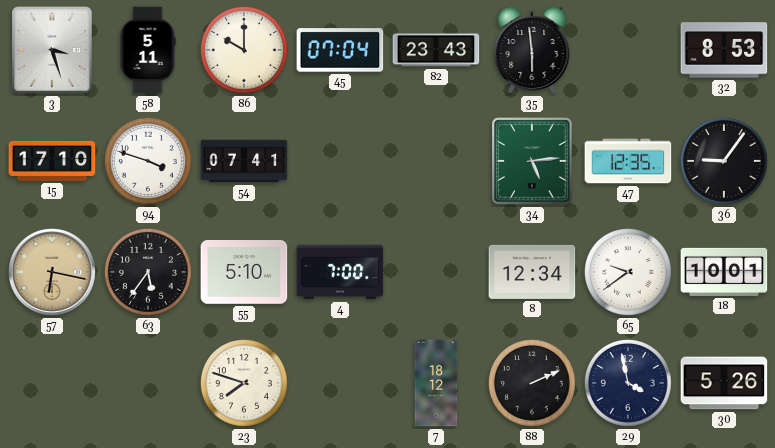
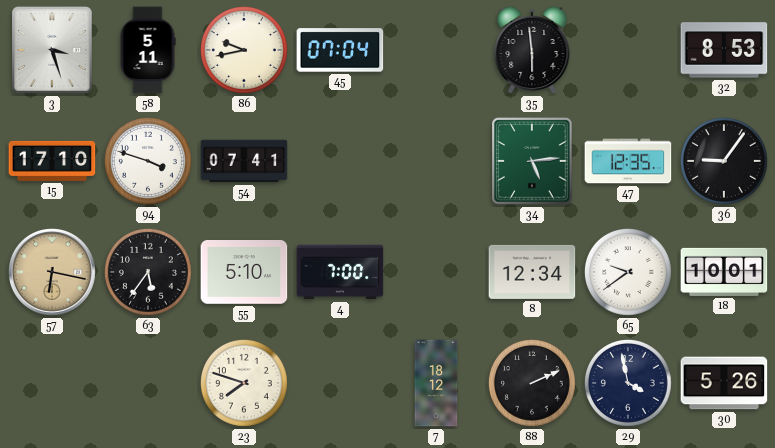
86: 10:00 -> 9:43 (244, 50)
82: 23:43 -> none (436, 50)
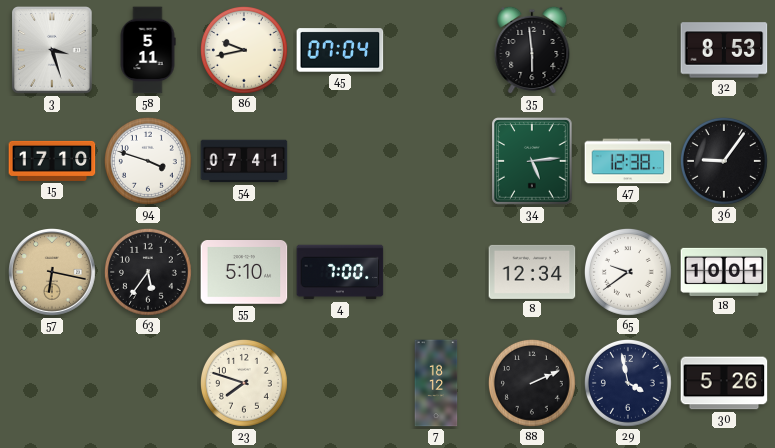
47: 12:35 -> 12:38 (628, 161)
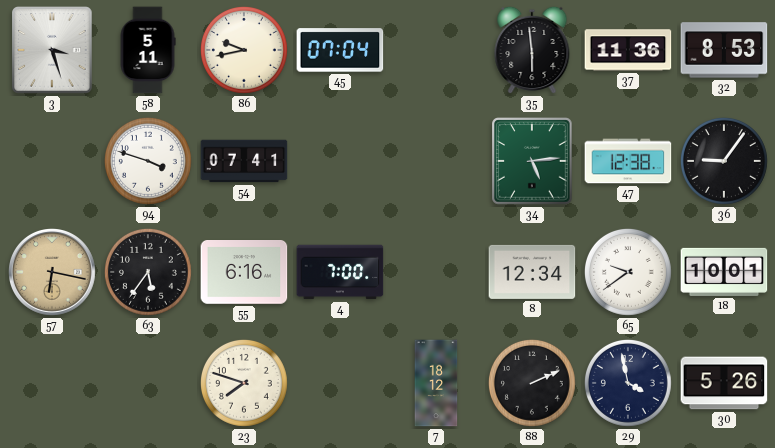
37: none -> 11:36 (628, 50)
15: 17:10 -> none (52, 161)
55: 5:10 -> 6:16 (244, 273)
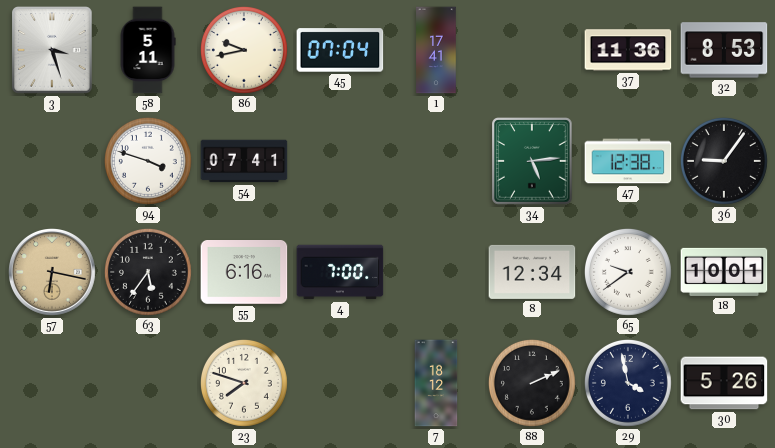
1: none -> 17:41 (436, 50)
35: 5:59 -> none (532, 50)
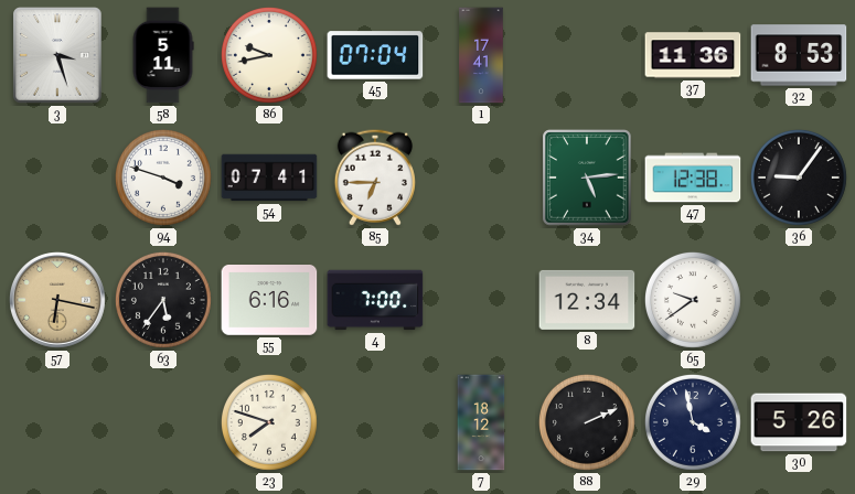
85: none -> 6:45 (375, 178)
18: 10:01 -> none (724, 272)
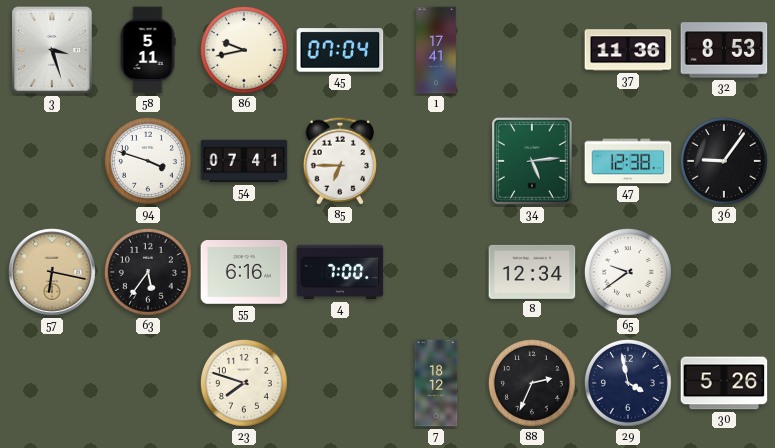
88: 2:11 -> 2:34 (532, 383)
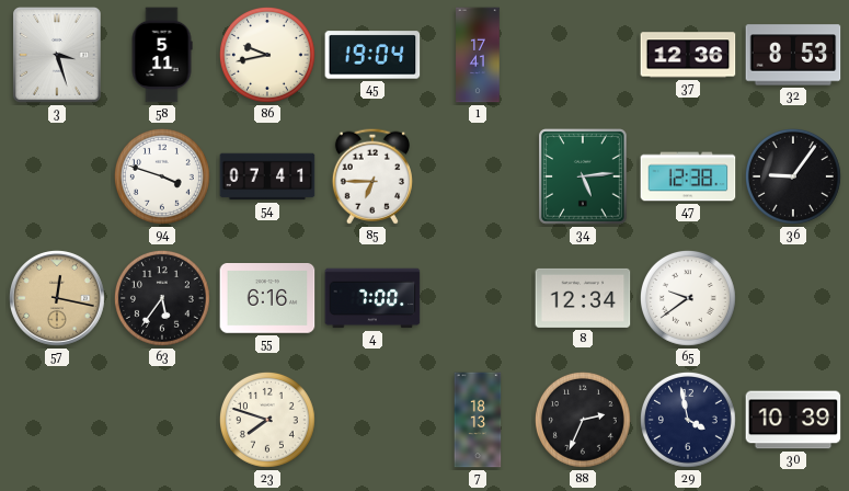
45: 07:04 -> 19:04 (372, 55)
37: 11:36 -> 12:36 (688, 55)
57: 6:17 -> 12:17 (58, 299)
7: 18:12 -> 18:13 (478, 420)
30: 5:26 -> 10:39 (793, 420)
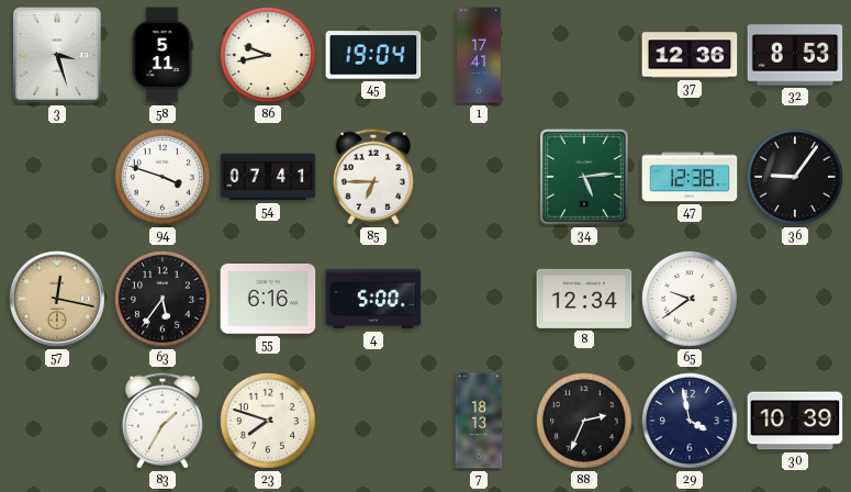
4: 7:00 -> 5:00 (373, 299)
83: none -> 1:35 (163, 421)
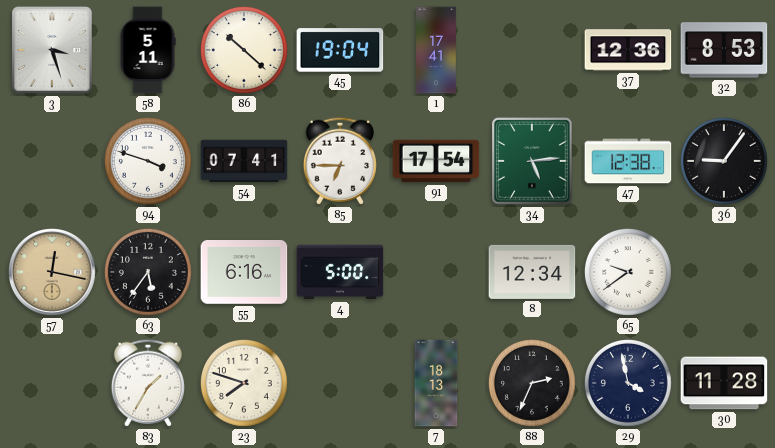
86: 9:43 -> 10:22 (244, 50)
91: none -> 17:54 (436, 161)
30: 10:39 -> 11:28 (724, 383)
